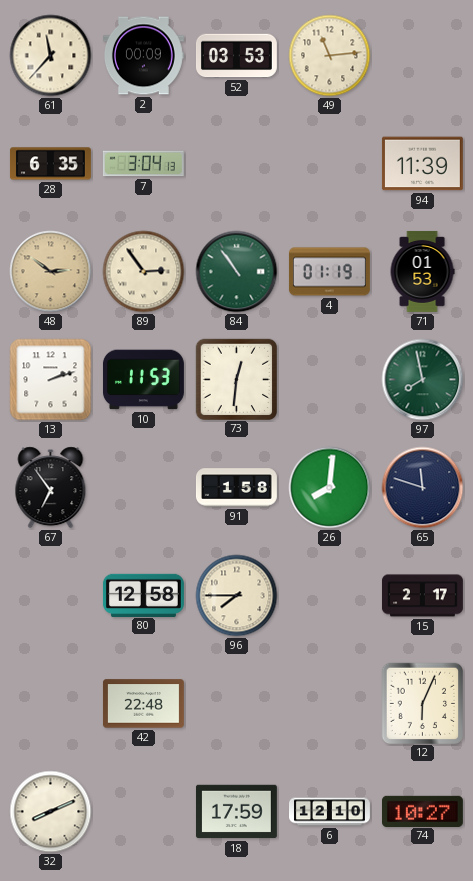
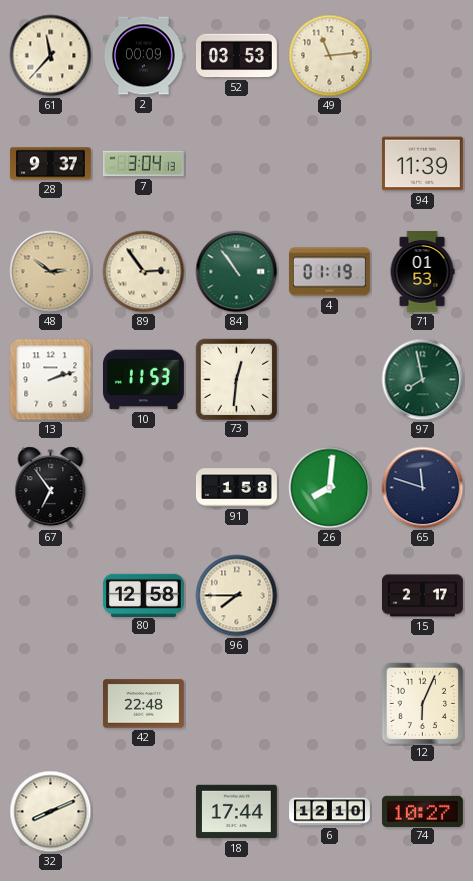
28: 6:35 -> 9:37 (50, 164)
18: 17:59 -> 17:44 (236, 812)
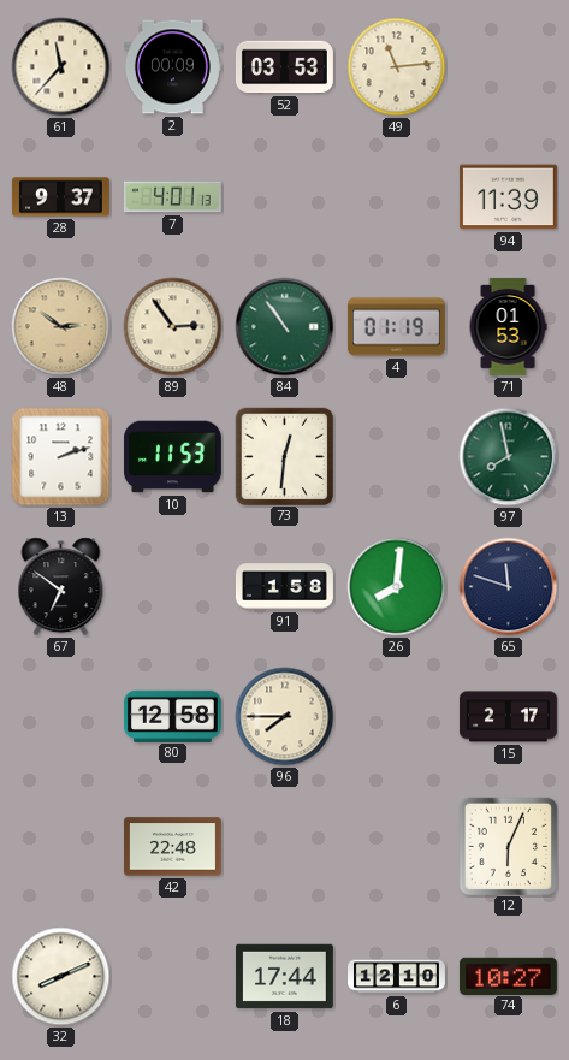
7: 3:04 -> 4:01 (172, 197)
67: 6:54 -> 6:51 (61, 587)
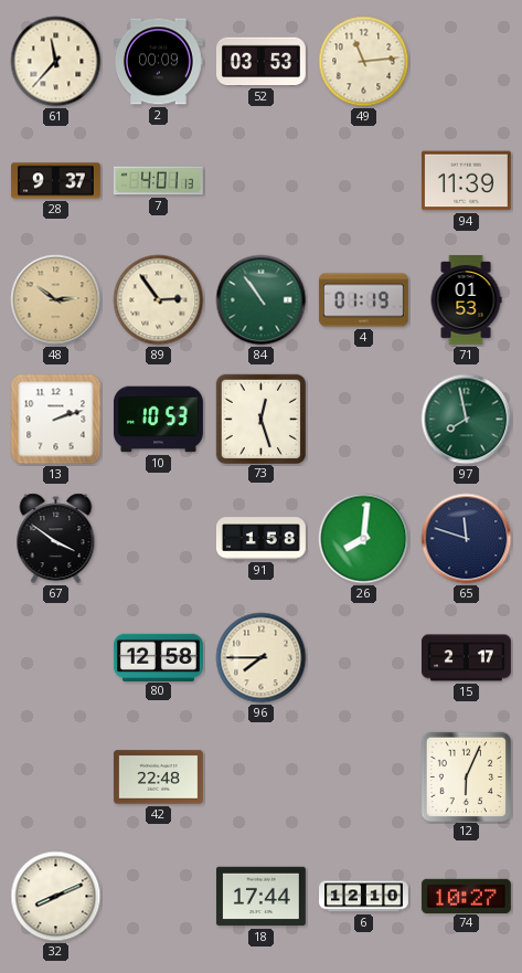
10: 11:53 -> 10:53 (158, 420)
73: 12:31 -> 12:27 (260, 419)
67: 6:51 -> 3:51 (56, 539)
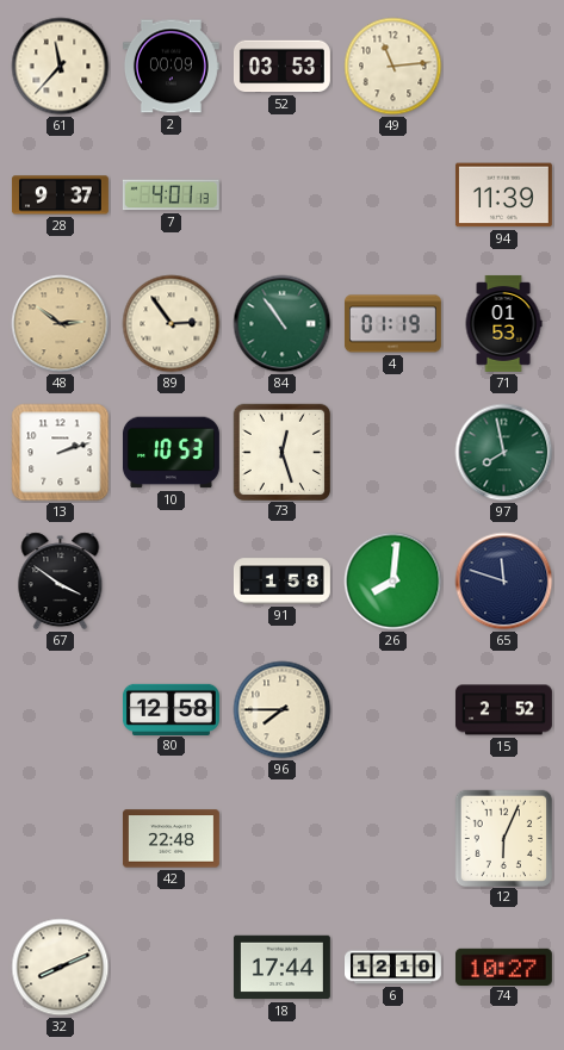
15: 2:17 -> 2:52 (503, 710)
